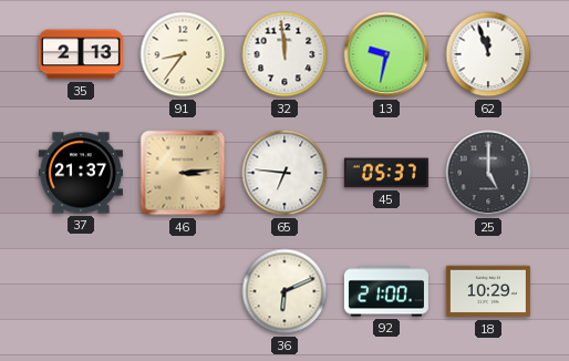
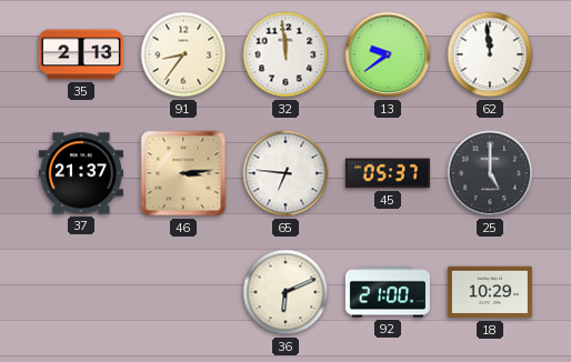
13: 9:32 -> 9:39 (388, 54)
62: 11:57 -> 11:59 (490, 54)
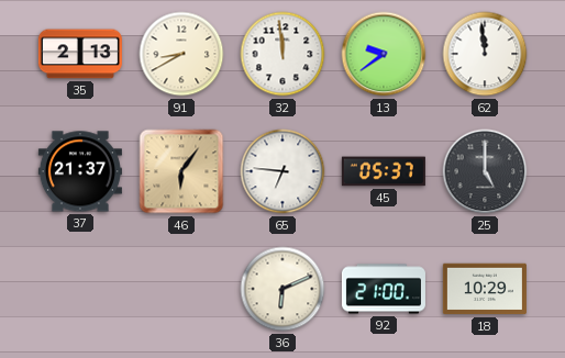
91: 8:36 -> 8:40 (181, 54)
46: 3:14 -> 6:06 (181, 171)
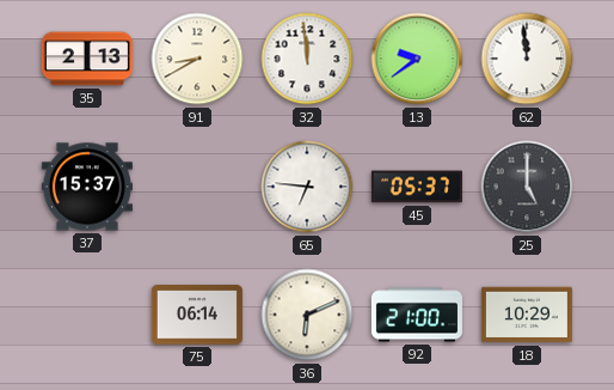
37: 21:37 -> 15:37 (87, 187)
46: 6:06 -> none (181, 171)
75: none -> 06:14 (197, 315)
